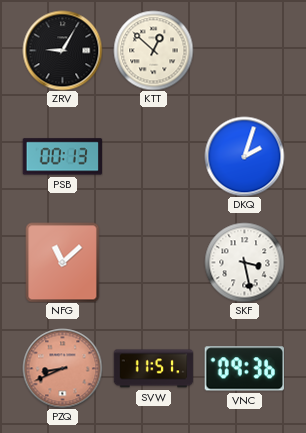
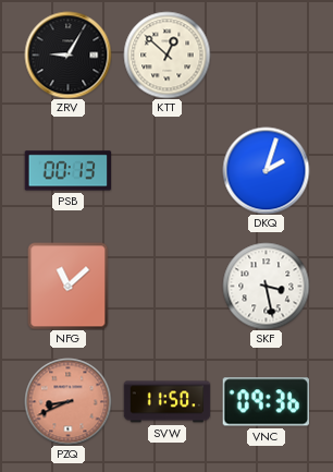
SVW: 11:51 -> 11:50 (166, 402)
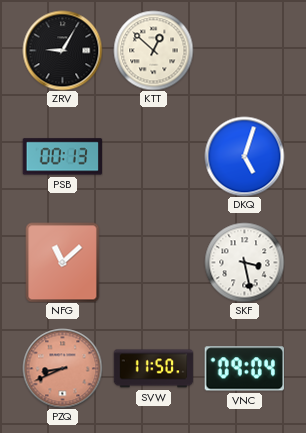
DKQ: 2:03 -> 5:03 (244, 156)
VNC: 09:36 -> 09:04 (244, 369)
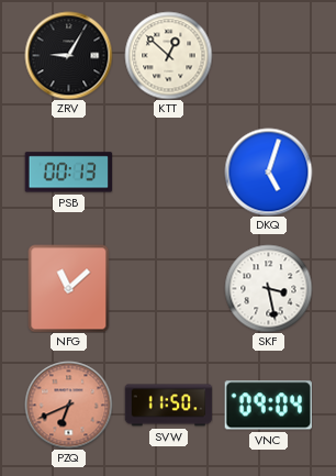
PZQ: 8:41 -> 6:41 (68, 405)
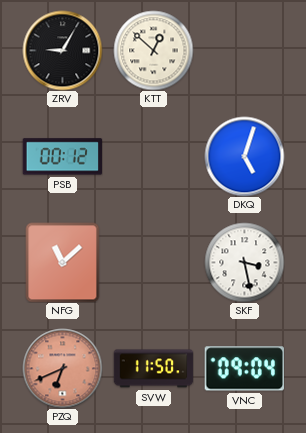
PSB: 00:13 -> 00:12 (62, 157)
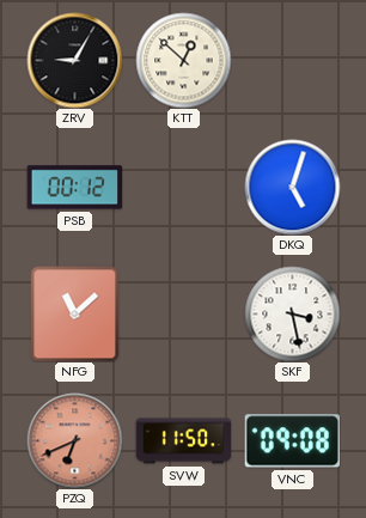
VNC: 09:04 -> 09:08 (292, 441)
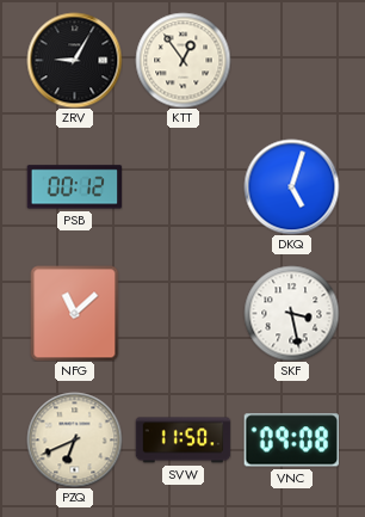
KTT: 12:52 -> 12:54 (182, 60)
PZQ dial: salmon -> cream (74, 439)
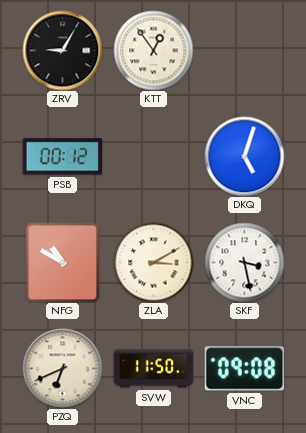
NFG: 11:08 -> 10:50 (63, 262)
ZLA: none -> 3:10 (153, 262)
